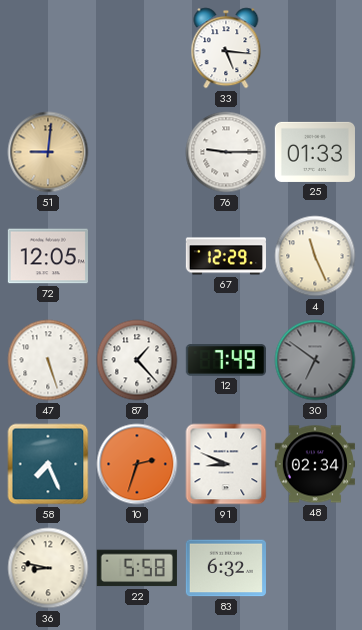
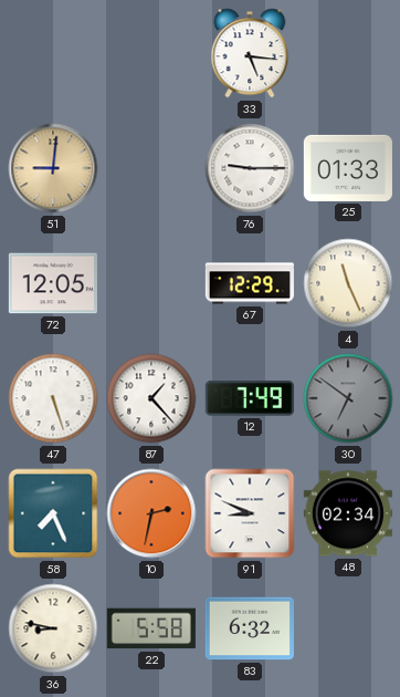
10: 2:33 -> 2:32 (151, 513)
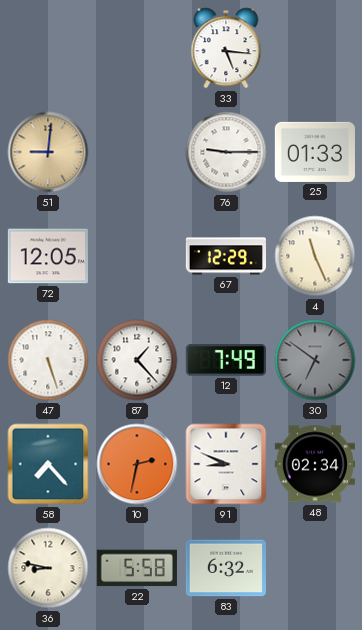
58: 7:26 -> 7:23 (48, 464)
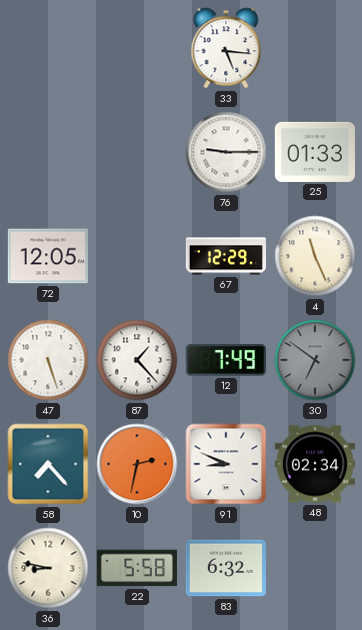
51: 9:01 -> none (48, 152)
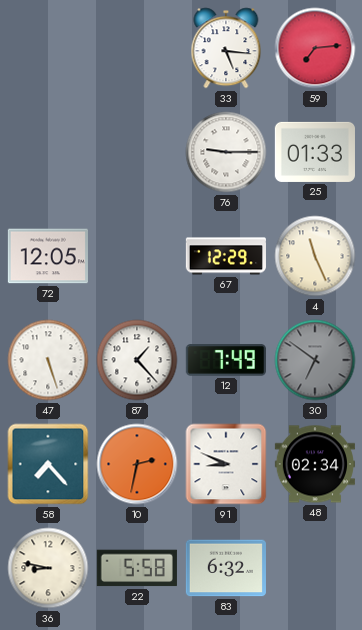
59: none -> 7:14 (315, 48)
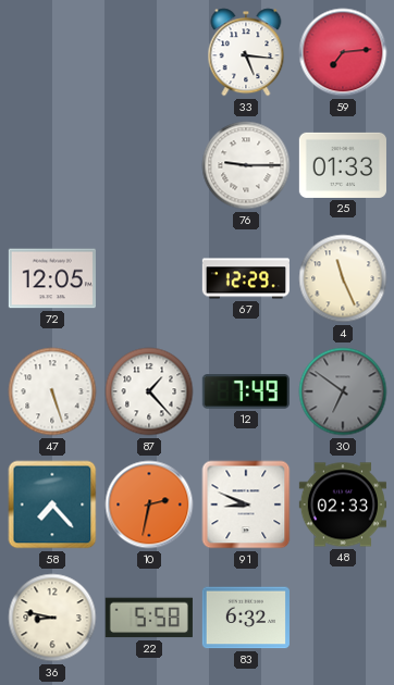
48: 02:34 -> 02:33 (343, 505)
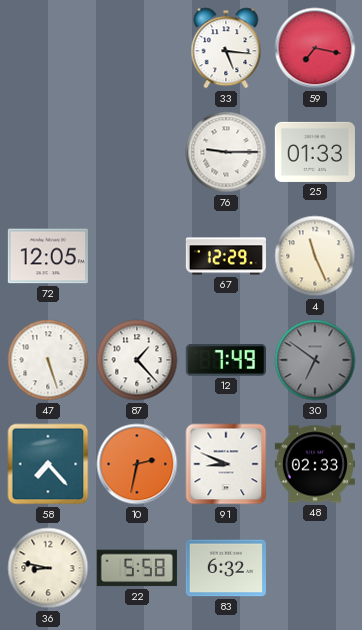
59: 7:14 -> 7:17 (315, 48)
